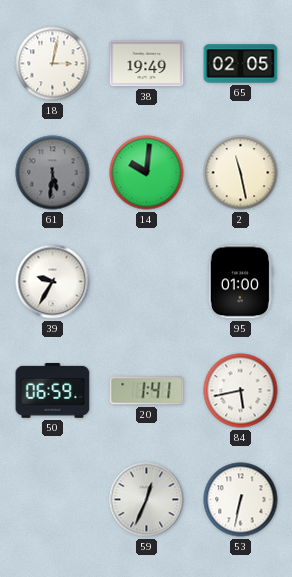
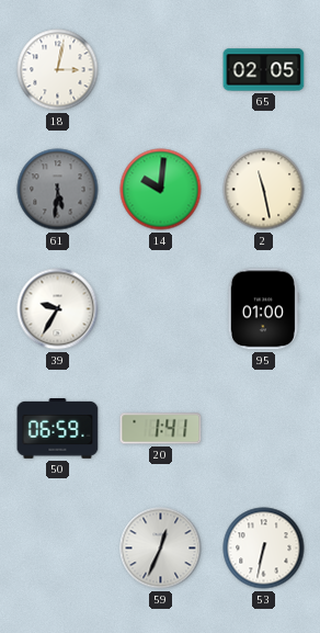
38: 19:49 -> none (147, 64)
84: 5:43 -> none (241, 391)
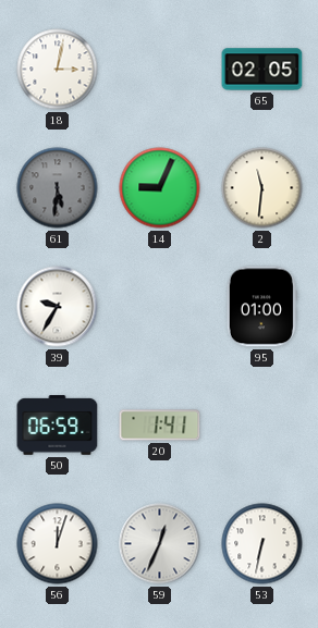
14: 10:01 -> 9:04 (160, 188)
2: 11:28 -> 11:31 (262, 188)
56: none -> 12:03 (58, 544)
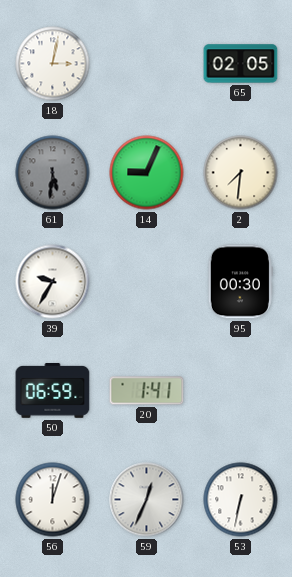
2: 11:31 -> 7:31 (241, 173)
95: 01:00 -> 00:30 (240, 282)
